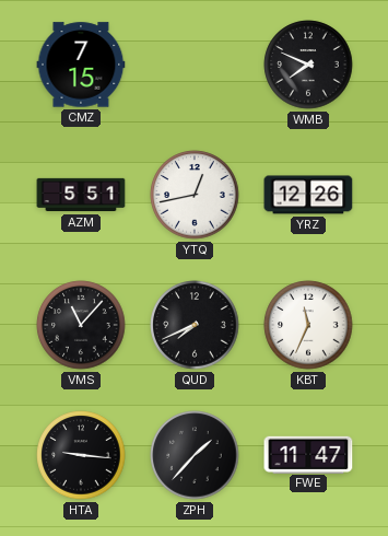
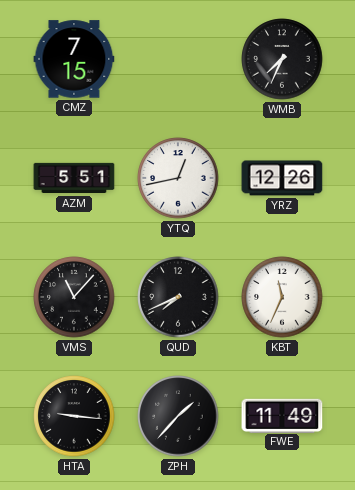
WMB: 7:49 -> 7:34 (282, 59)
FWE: 11:47 -> 11:49 (282, 415)
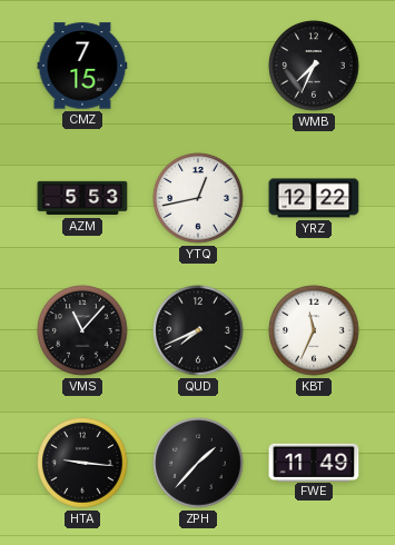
AZM: 5:51 -> 5:53 (82, 198)
YRZ: 12:26 -> 12:22 (314, 198)
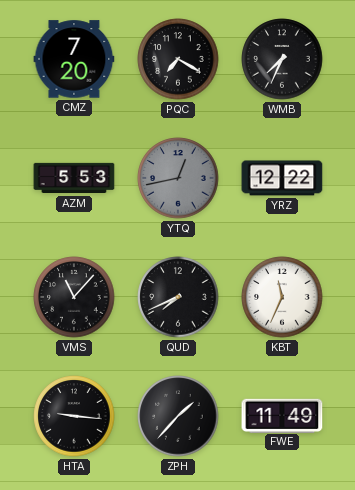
CMZ: 7:15 -> 7:20 (74, 59)
PQC: none -> 7:20 (178, 59)
YTQ dial: white -> grey (178, 178)
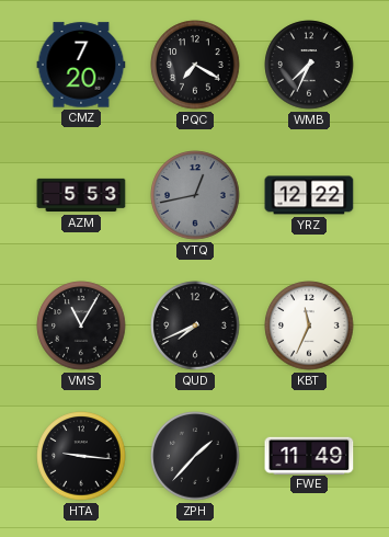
VMS: 11:07 -> 11:05 (81, 325)
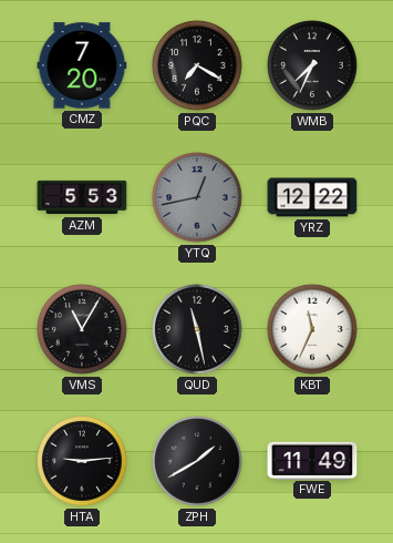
QUD: 7:41 -> 11:28 (197, 329)
HTA: 9:16 -> 9:14 (82, 461)
ZPH: 1:37 -> 1:40 (197, 461)
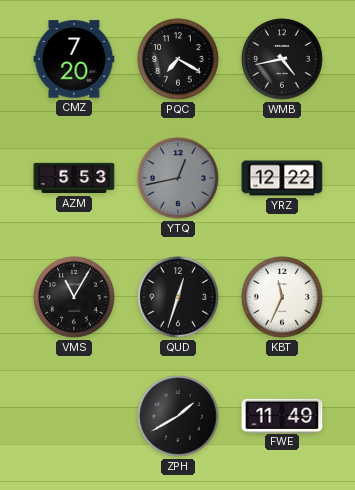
WMB: 7:34 -> 4:43 (282, 59)
QUD: 11:28 -> 12:33 (178, 297)
HTA: 9:14 -> none (82, 461)
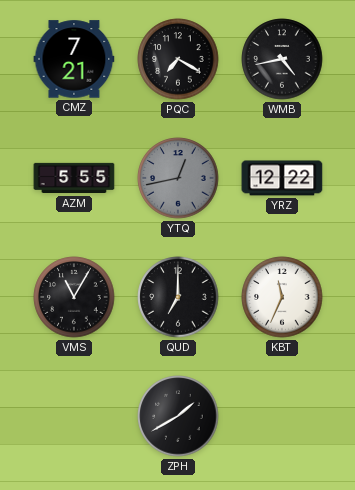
CMZ: 7:20 -> 7:21 (74, 59)
AZM: 5:53 -> 5:55 (74, 178)
QUD: 12:33 -> 7:00 (178, 297)
FWE: 11:49 -> none (282, 415)
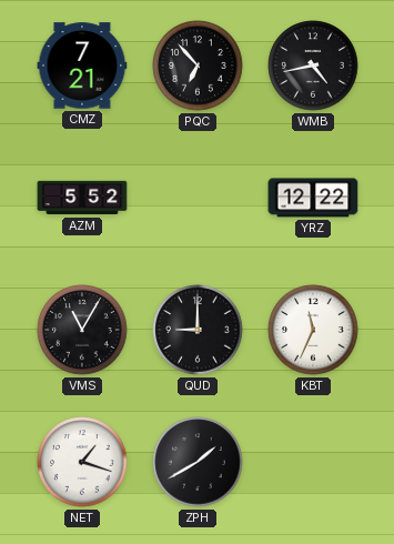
PQC: 7:20 -> 6:53 (198, 66)
AZM: 5:55 -> 5:52 (82, 198)
YTQ: 12:43 -> none (178, 178)
QUD: 7:00 -> 9:00 (198, 330)
NET: none -> 1:18 (82, 462)
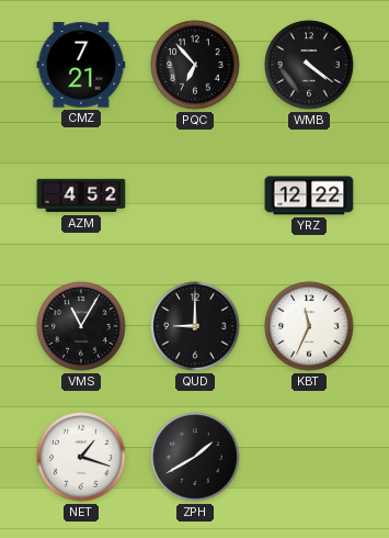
WMB: 4:43 -> 4:21 (309, 65)
AZM: 5:52 -> 4:52 (81, 195)
